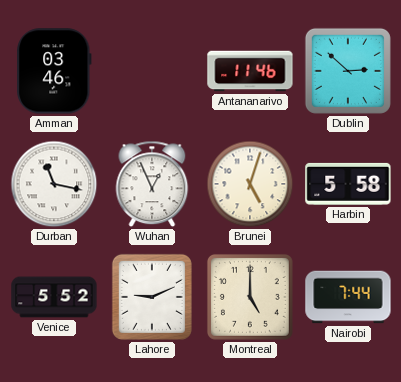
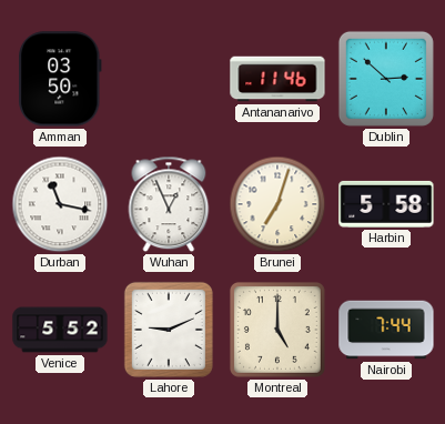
Amman: 03:46 -> 03:50 (60, 79)
Brunei: 5:03 -> 7:03 (277, 204)
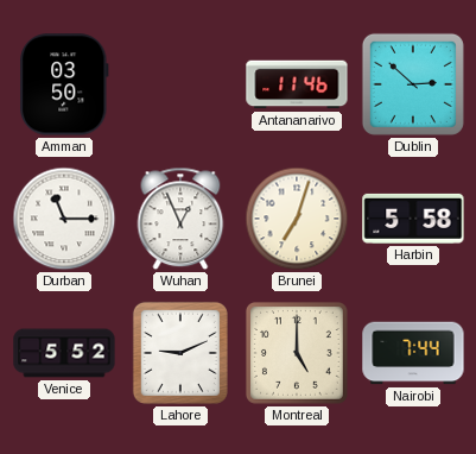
Durban: 11:17 -> 11:15 (64, 219)
